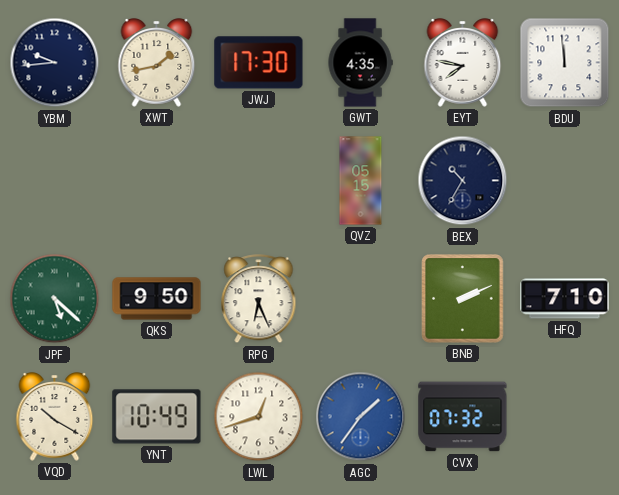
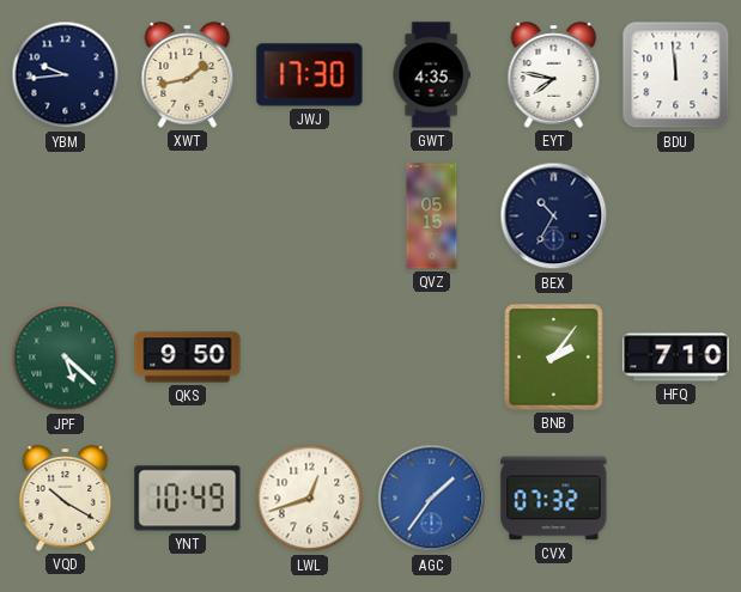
RPG: 6:26 -> none (259, 299)
BNB: 2:11 -> 2:06 (554, 358)
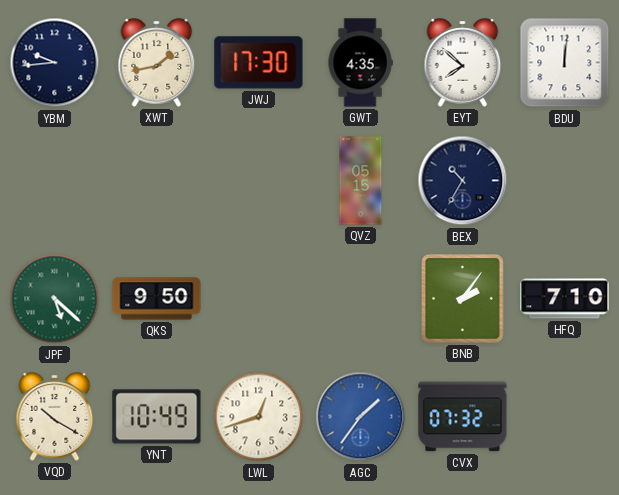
EYT: 7:47 -> 7:52 (463, 63)
BDU: 11:59 -> 12:01 (565, 63)
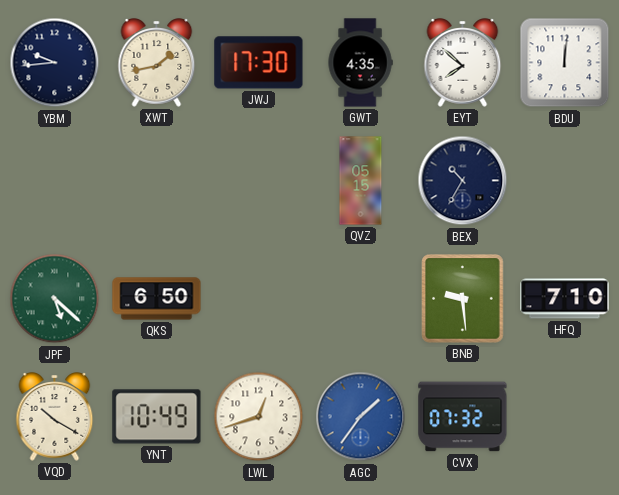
QKS: 9:50 -> 6:50 (157, 299)
BNB: 2:06 -> 9:29 (463, 299)
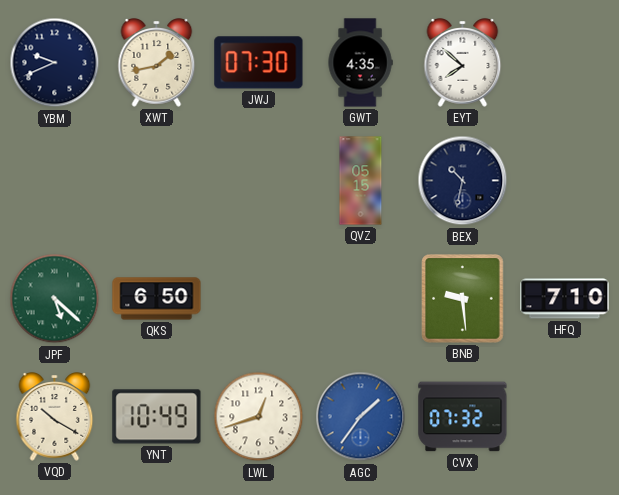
YBM: 9:44 -> 9:41 (55, 63)
JWJ: 17:30 -> 07:30 (259, 63)
BDU: 12:01 -> none (565, 63)
BEX: 10:35 -> 10:32 (463, 181)
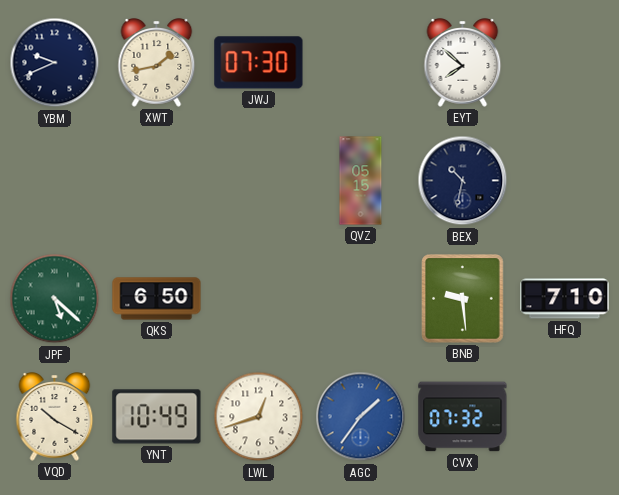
GWT: 4:35 -> none (360, 63)
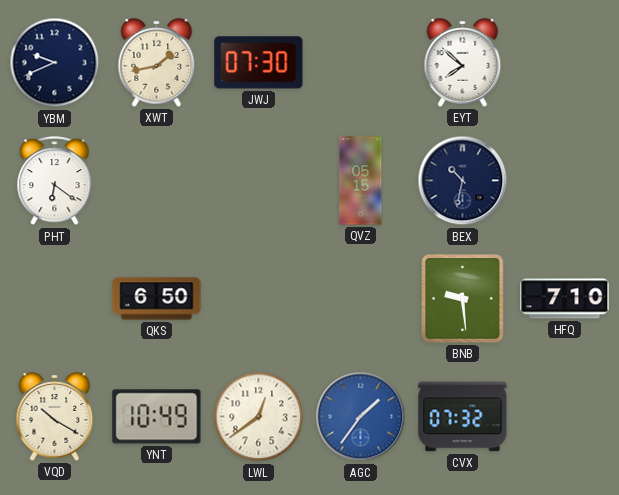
PHT: none -> 6:21 (55, 181)
JPF: 5:22 -> none (55, 299)
LWL: 12:42 -> 12:39 (259, 417)
